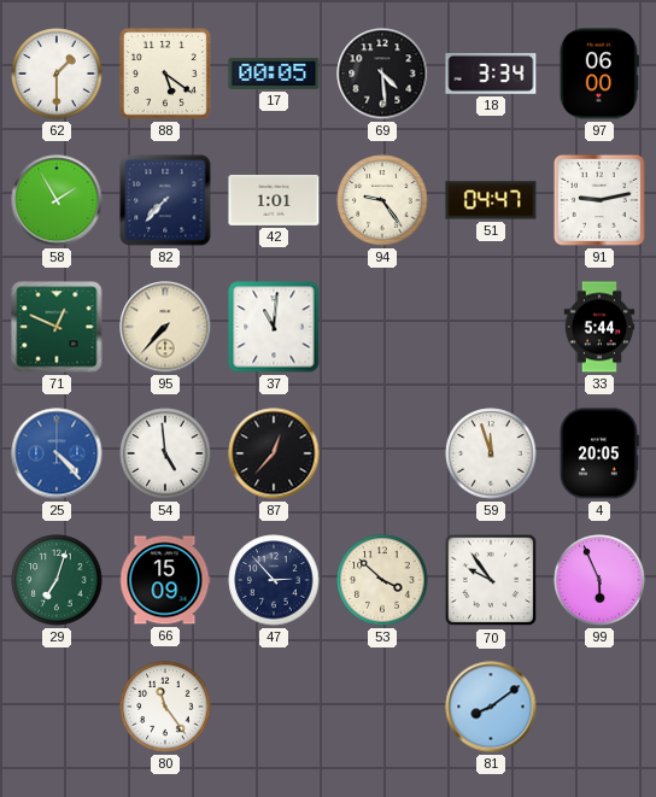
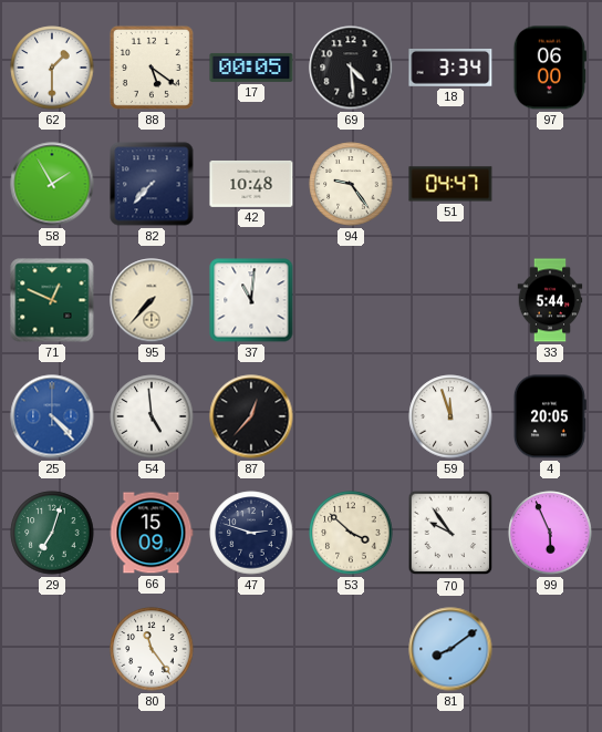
42: 1:01 -> 10:48 (251, 184)
91: 9:13 -> none (599, 200)
47: 2:53 -> 2:48 (251, 533)
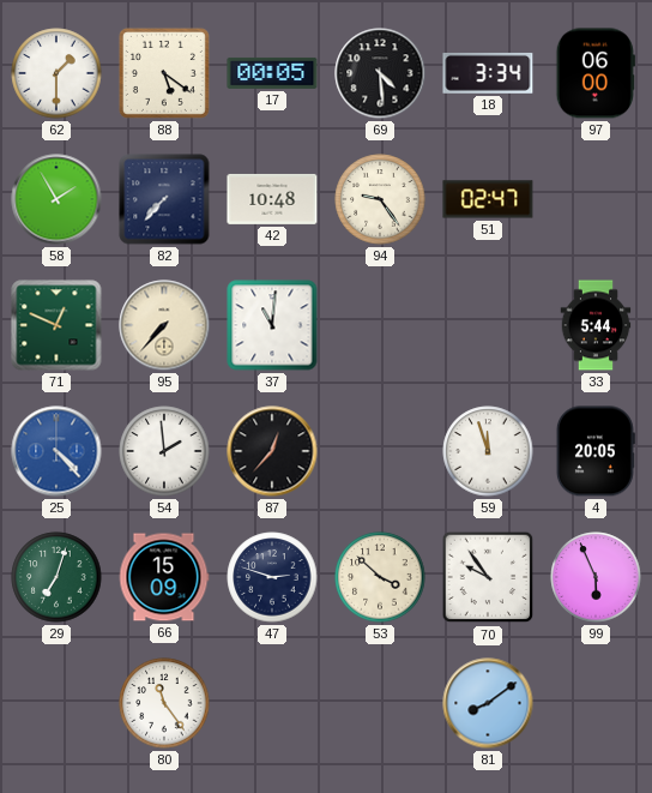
51: 04:47 -> 02:47 (488, 199)
54: 4:59 -> 1:59 (164, 451)
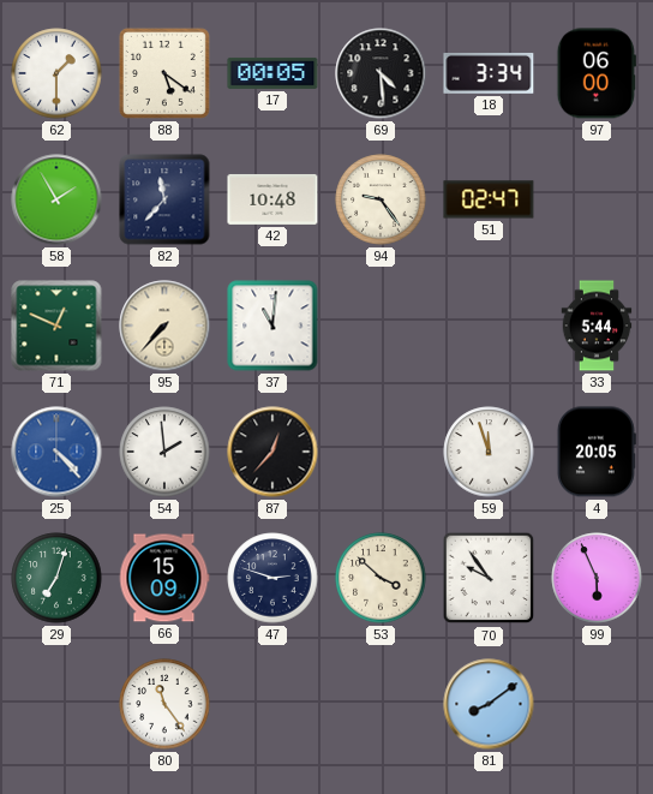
82: 7:37 -> 11:37 (164, 199)
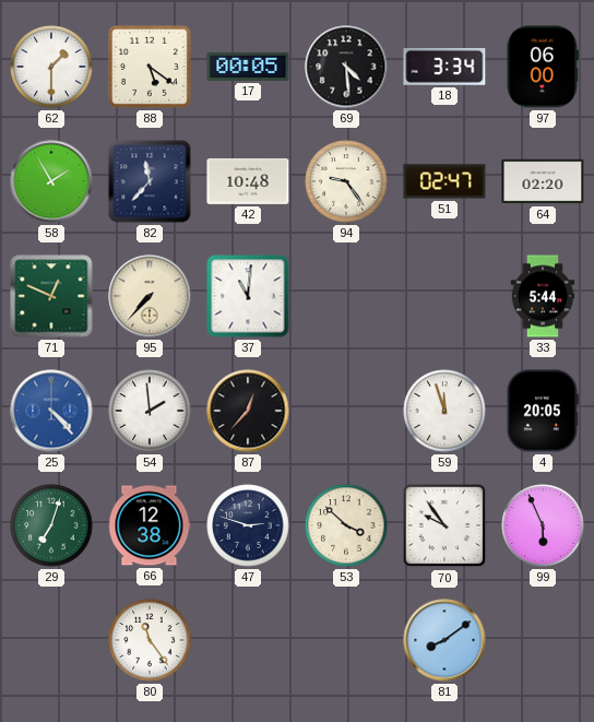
64: none -> 02:20 (543, 181)
66: 15:09 -> 12:38 (150, 525)
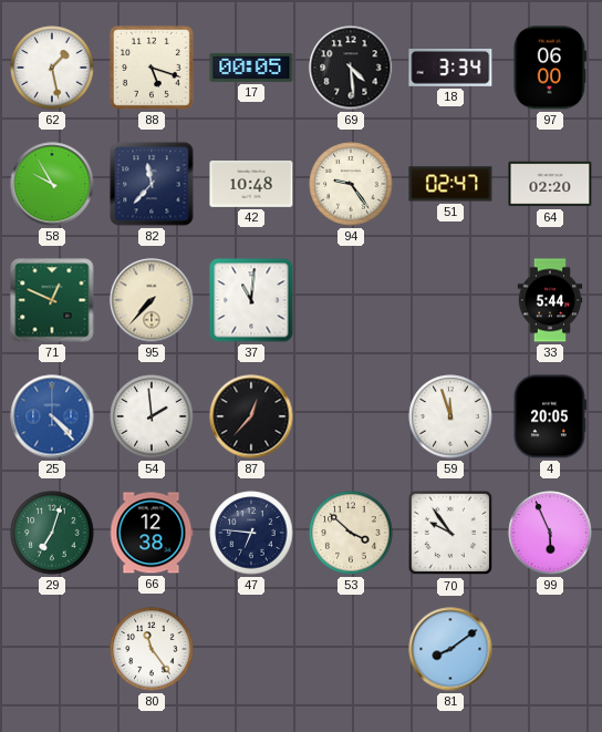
62: 1:30 -> 1:28 (52, 68)
88: 5:21 -> 5:18 (152, 68)
58: 1:55 -> 9:55 (52, 184)
47: 2:48 -> 6:46 (251, 533)
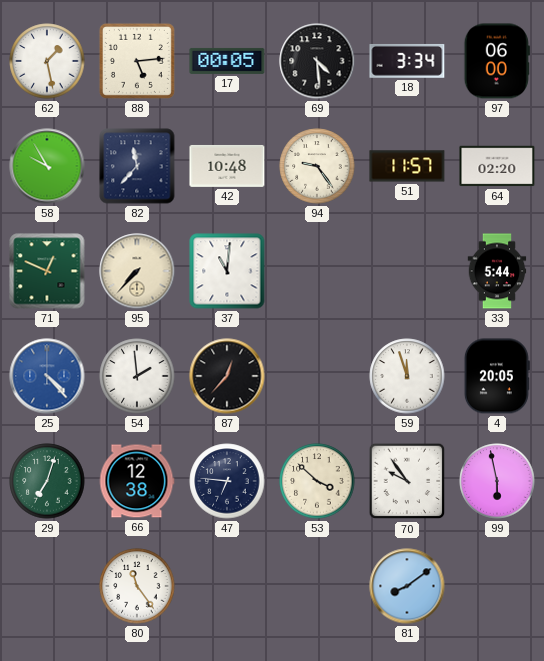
88: 5:18 -> 5:14 (137, 61)
51: 02:47 -> 11:57 (407, 166)
99: 5:56 -> 5:58 (497, 481)
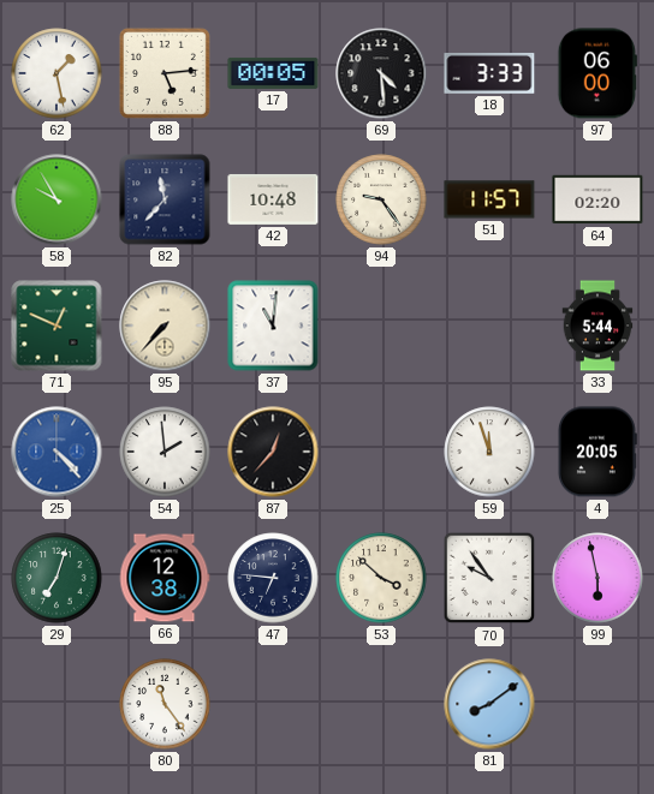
18: 3:34 -> 3:33 (489, 73)
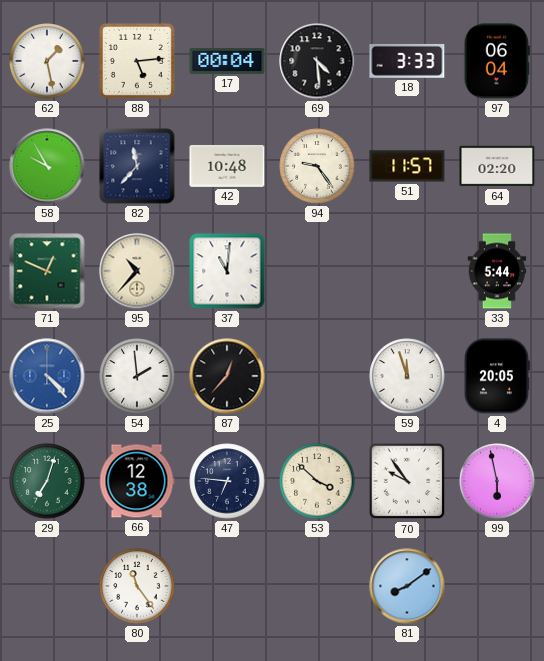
17: 00:05 -> 00:04 (227, 61)
97: 06:00 -> 06:04 (497, 61)
95: 7:37 -> 10:37 (137, 271)
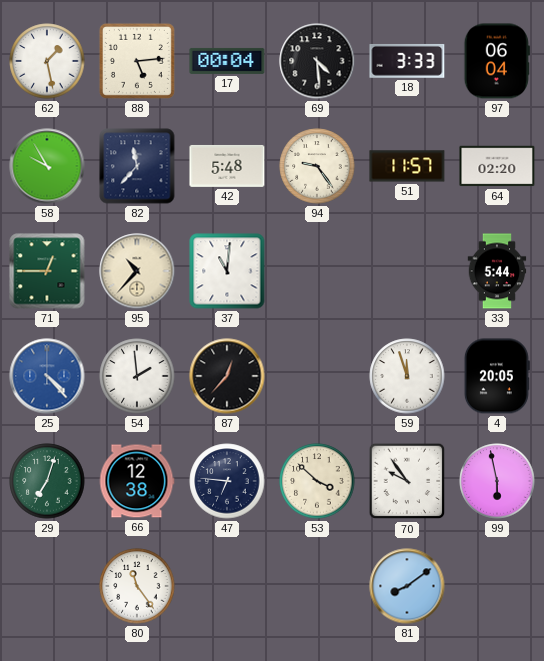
42: 10:48 -> 5:48 (227, 166)
71: 12:49 -> 12:45 (47, 271)
